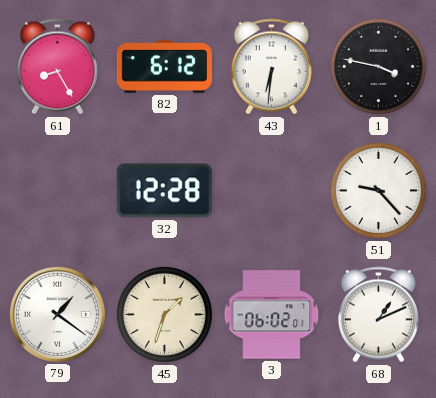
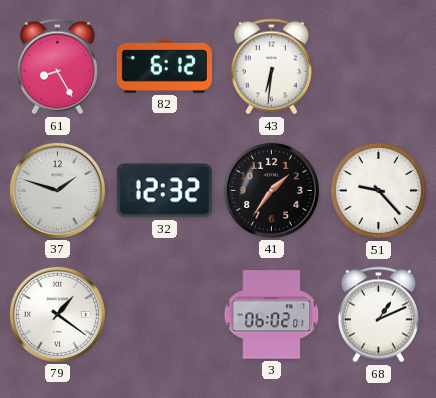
1: 3:47 -> none (378, 66)
37: none -> 1:48 (57, 190)
32: 12:28 -> 12:32 (164, 191)
41: none -> 1:36 (271, 190)
45: 1:33 -> none (164, 314)
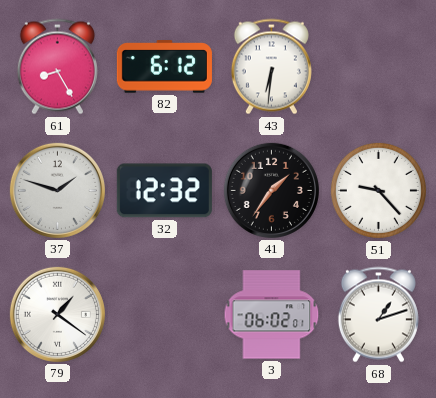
68: 1:11 -> 1:12 (378, 315)
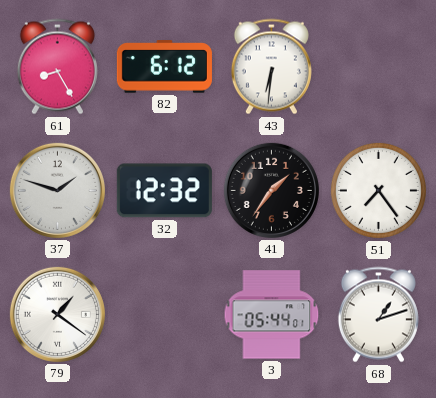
51: 9:23 -> 7:24 (378, 190)
3: 06:02 -> 05:44 (272, 315)
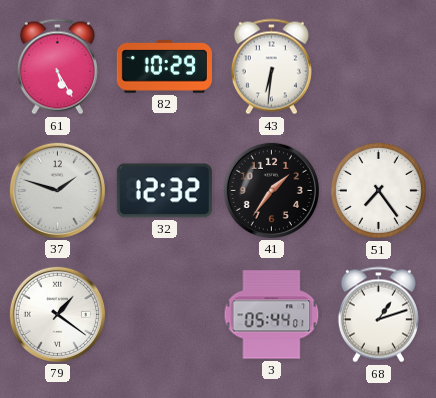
61: 8:25 -> 5:25 (57, 67)
82: 6:12 -> 10:29 (164, 67)
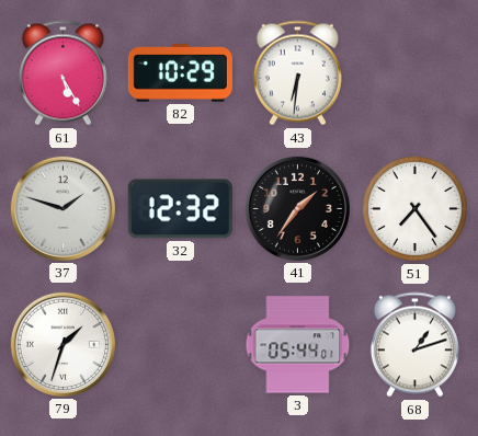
79: 1:21 -> 1:33 (62, 344)
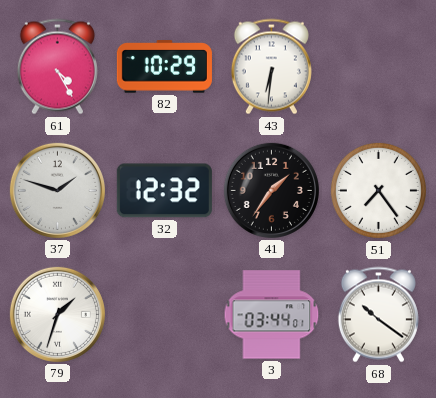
61: 5:25 -> 4:25 (57, 67)
3: 05:44 -> 03:44 (272, 315)
68: 1:12 -> 10:21 (378, 315)
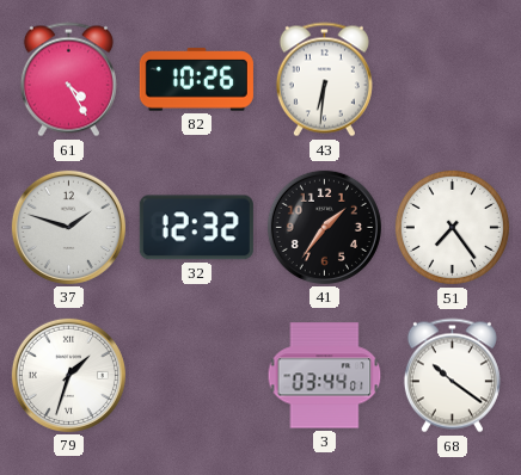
82: 10:29 -> 10:26 (196, 80)
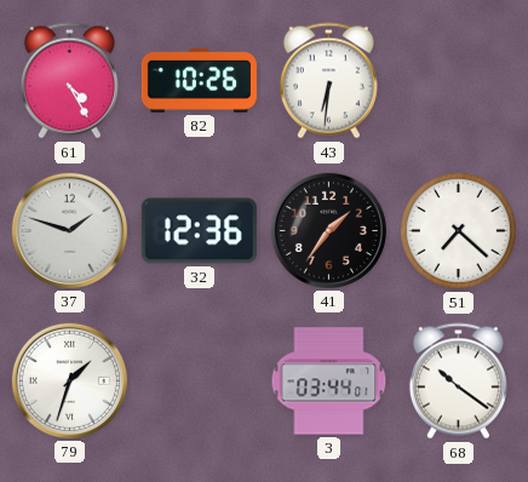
32: 12:32 -> 12:36 (199, 231)
51: 7:24 -> 7:22 (458, 230)
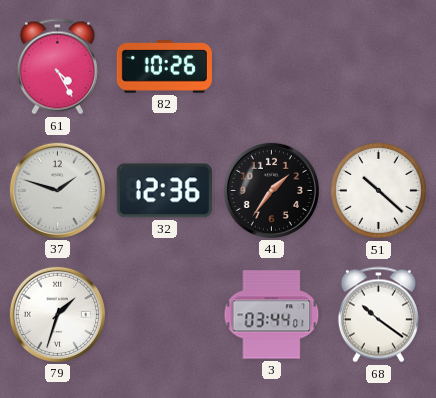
43: 6:31 -> none (328, 81)
51: 7:22 -> 10:22 (378, 190)
